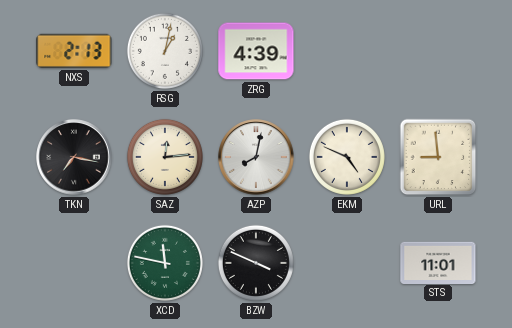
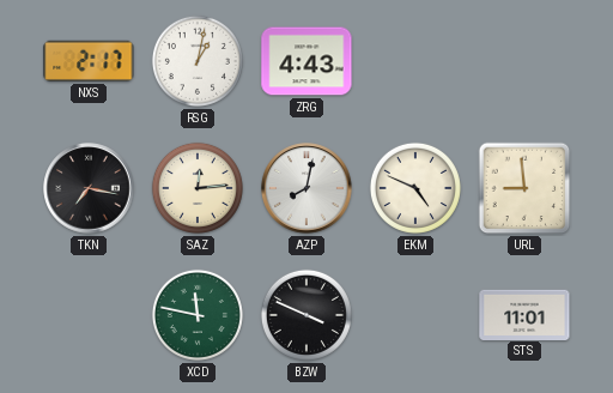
NXS: 2:13 -> 2:17 (89, 61)
ZRG: 4:39 -> 4:43 (306, 61)
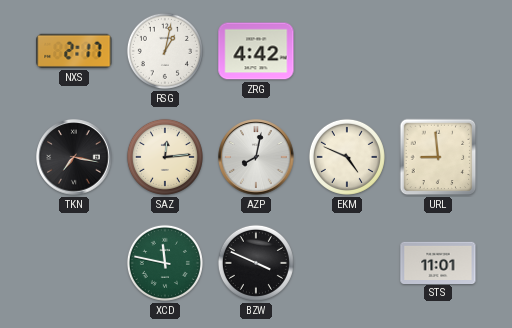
ZRG: 4:43 -> 4:42 (256, 51)
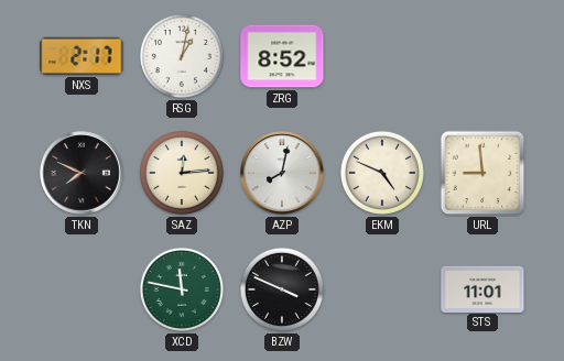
ZRG: 4:42 -> 8:52 (282, 56)
TKN: 7:17 -> 7:49 (82, 173)
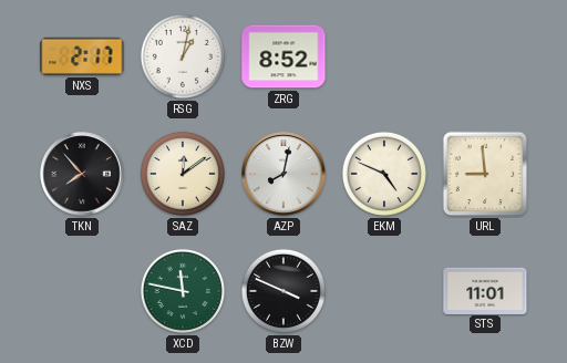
TKN: 7:49 -> 7:53 (82, 174)
SAZ: 12:14 -> 12:09 (183, 174)
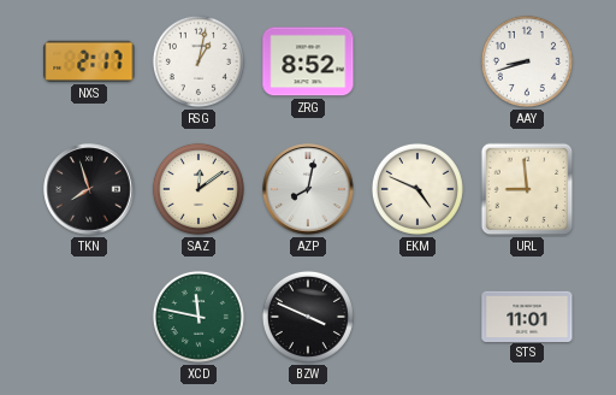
AAY: none -> 8:42 (527, 61)
TKN: 7:53 -> 7:57 (89, 189)
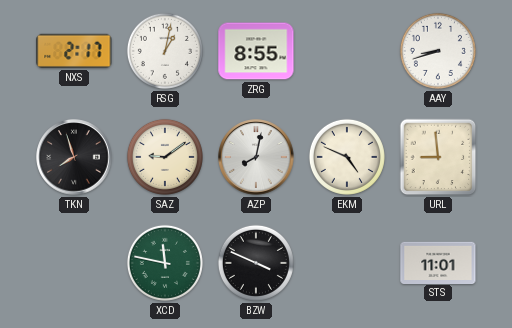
ZRG: 8:52 -> 8:55 (256, 51)
SAZ: 12:09 -> 9:09 (165, 157)
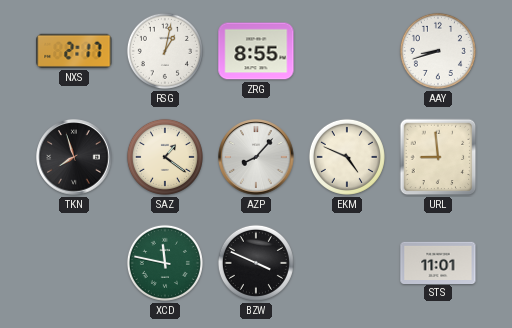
SAZ: 9:09 -> 1:21 (165, 157)
AZP: 8:02 -> 8:07 (256, 157)
